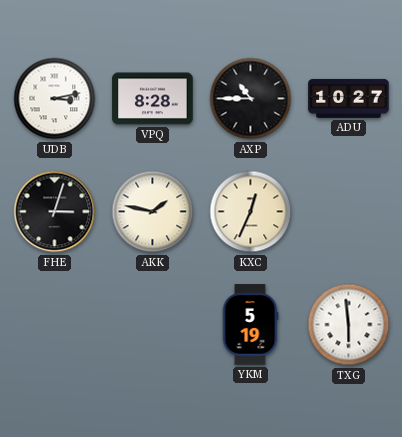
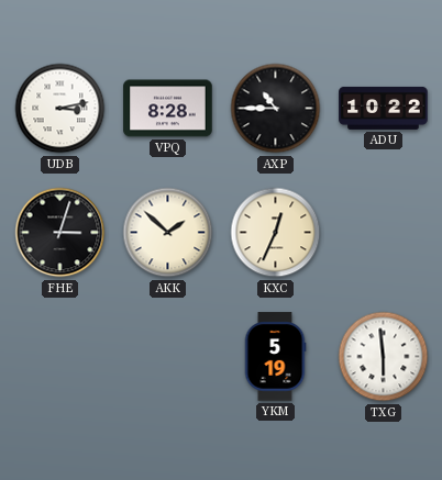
ADU: 10:27 -> 10:22 (384, 108)
AKK: 1:47 -> 1:52 (168, 233)
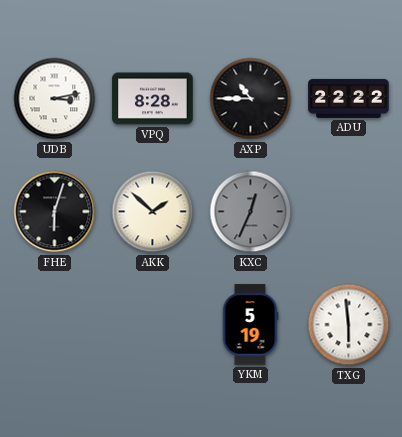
ADU: 10:22 -> 22:22 (349, 98)
FHE: 3:03 -> 6:03 (55, 212)
KXC dial: cream -> grey (251, 212)
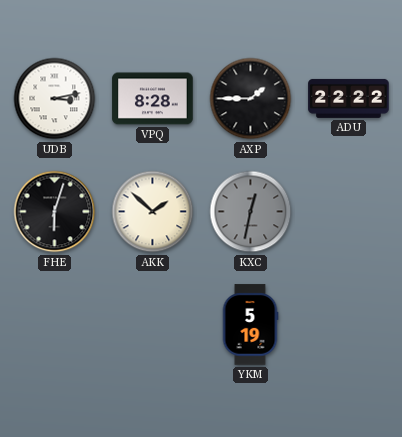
AXP: 10:45 -> 1:45 (251, 99)
KXC: 12:34 -> 12:32 (251, 212)
TXG: 5:59 -> none (349, 325)
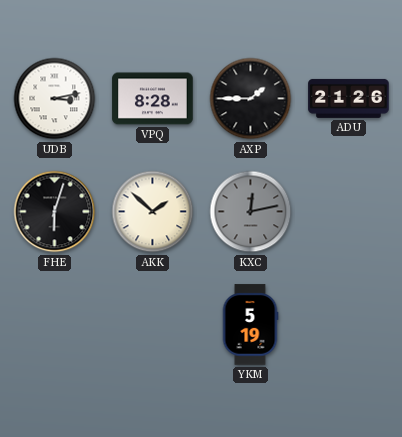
ADU: 22:22 -> 21:26 (349, 98)
KXC: 12:32 -> 12:13 (251, 212)
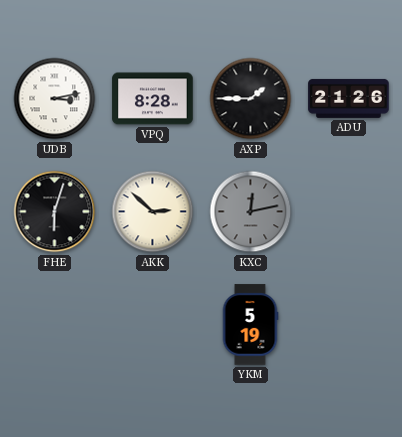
AKK: 1:52 -> 2:52 (153, 212)
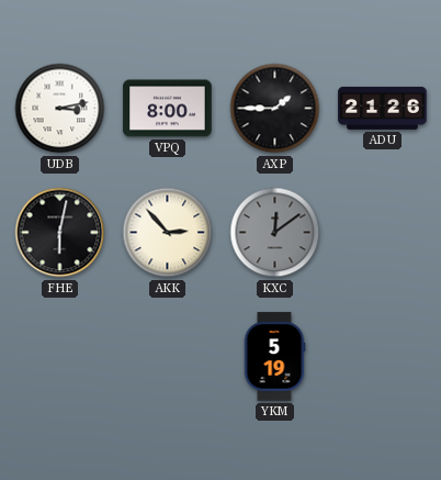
VPQ: 8:28 -> 8:00 (168, 109)
FHE: 6:03 -> 6:02 (60, 233)
AKK: 2:52 -> 2:53 (168, 233)
KXC: 12:13 -> 12:09 (275, 233)
